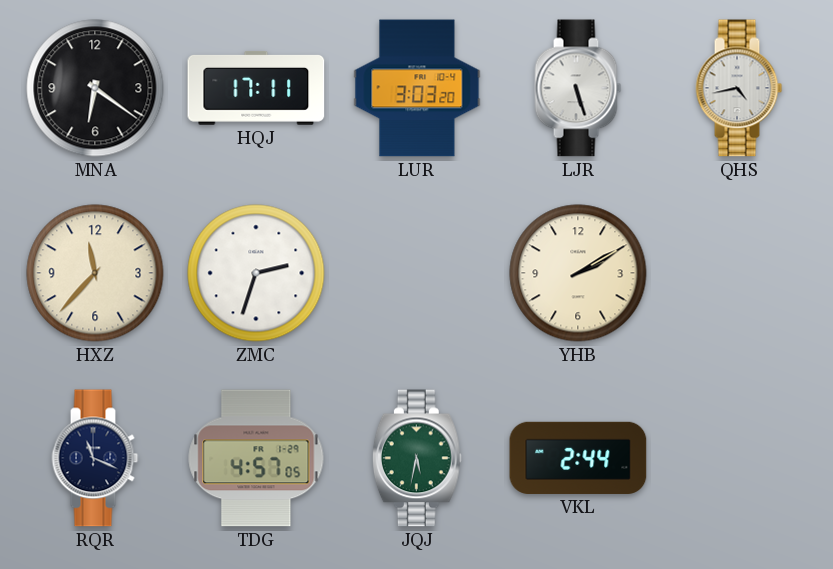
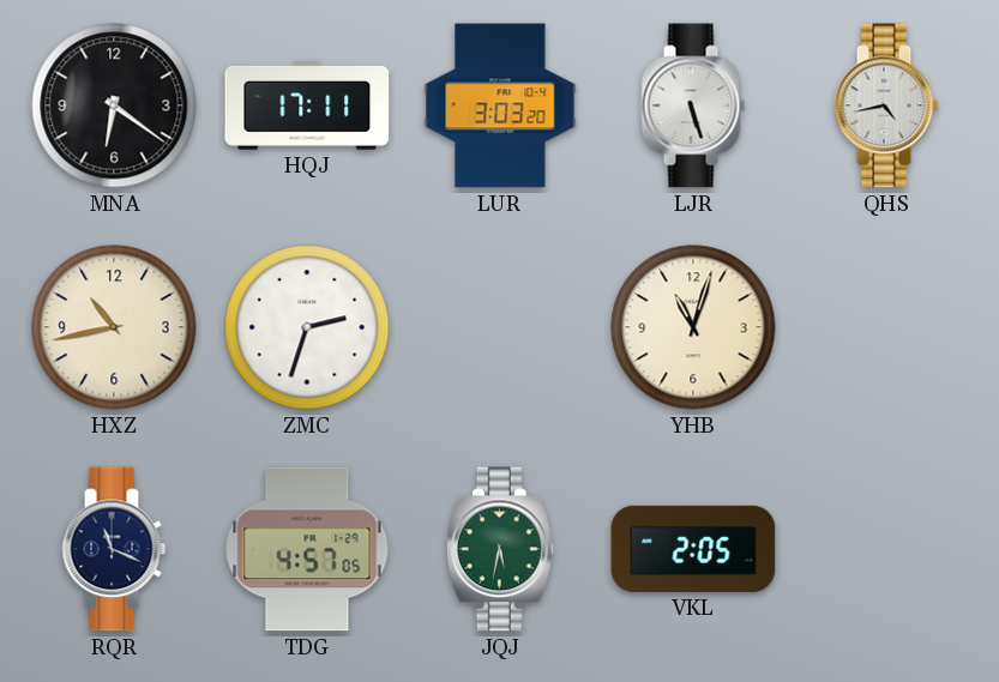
HXZ: 11:37 -> 10:43 (114, 327)
YHB: 2:10 -> 11:03 (693, 327)
VKL: 2:44 -> 2:05 (693, 549)
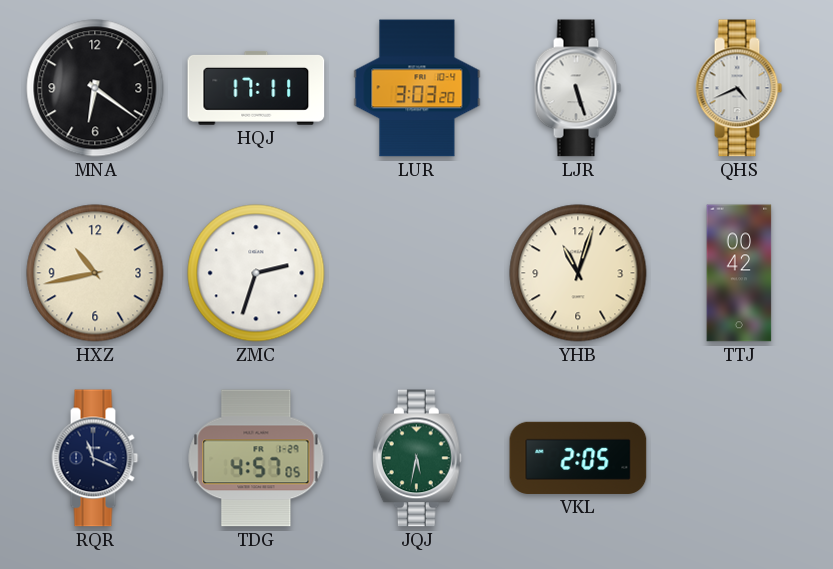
QHS: 4:43 -> 4:41 (739, 88)
TTJ: none -> 00:42 (739, 273)
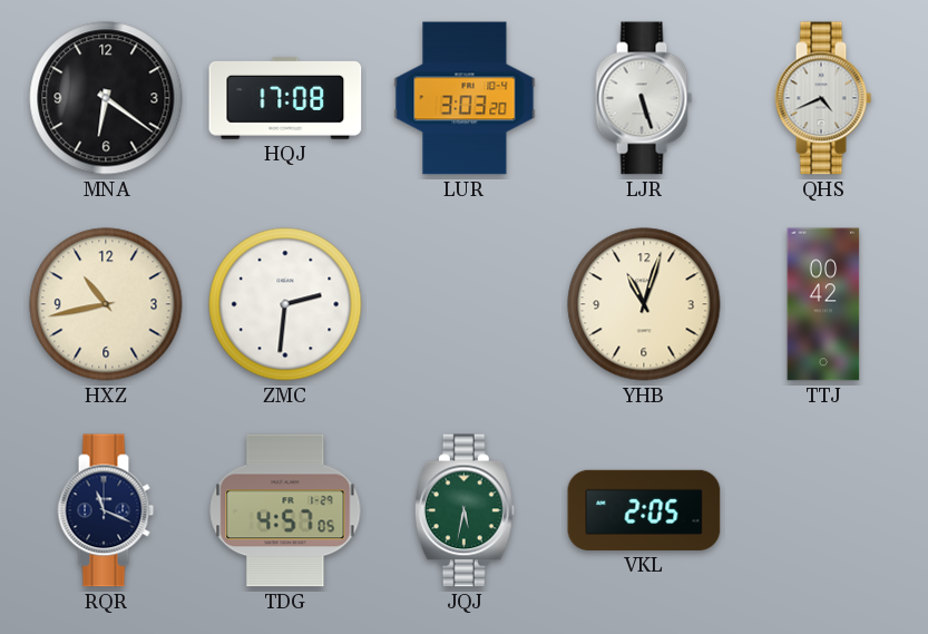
HQJ: 17:11 -> 17:08 (285, 98)
ZMC: 2:33 -> 2:31 (285, 304)
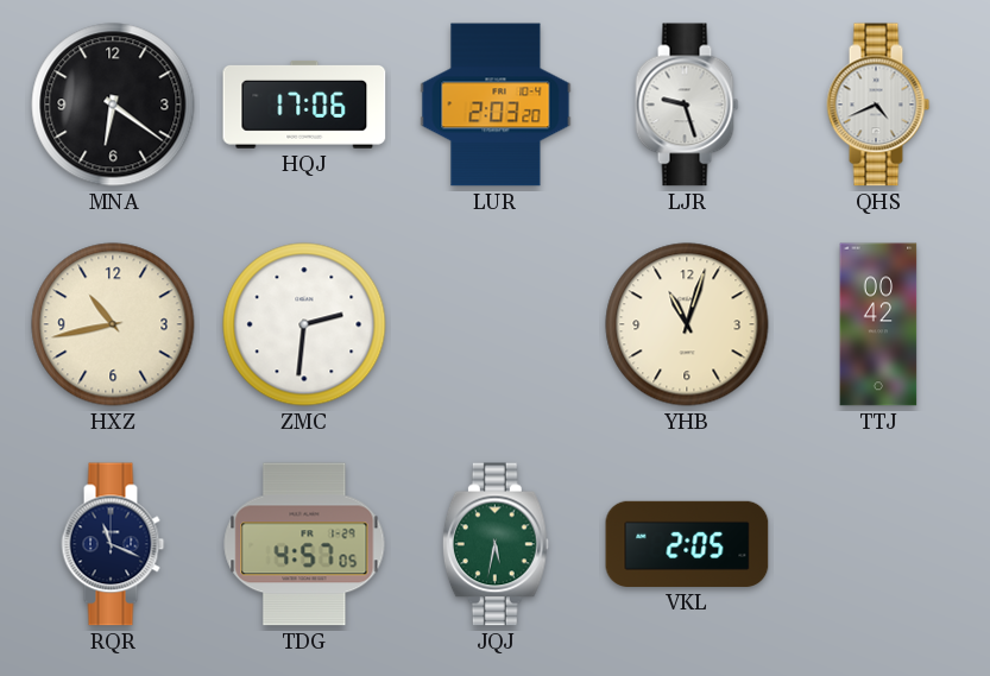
HQJ: 17:08 -> 17:06 (304, 105)
LUR: 3:03 -> 2:03 (496, 105)
LJR: 5:27 -> 9:27 (687, 105)
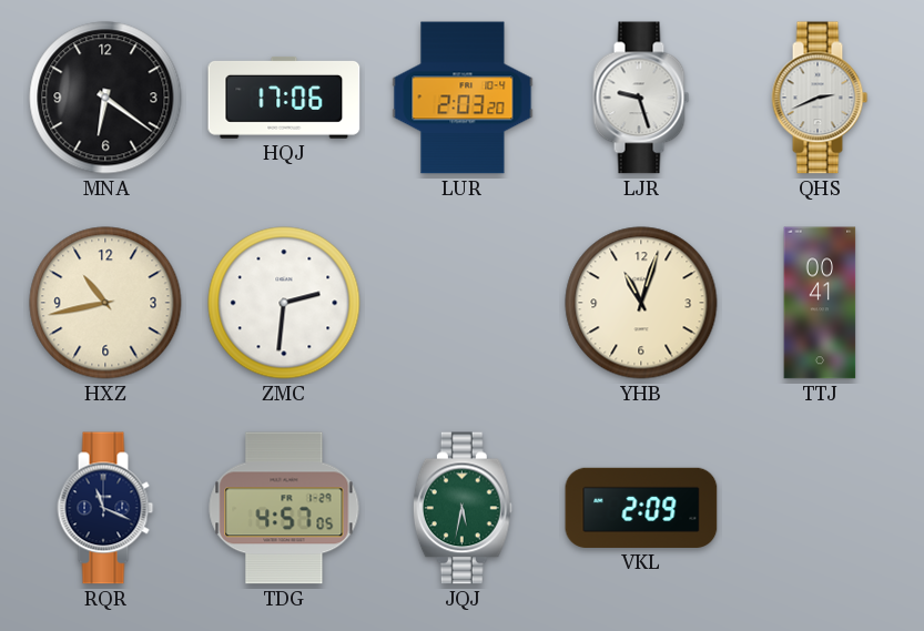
QHS: 4:41 -> 2:41 (820, 98)
TTJ: 00:42 -> 00:41 (820, 303)
VKL: 2:05 -> 2:09 (641, 508)
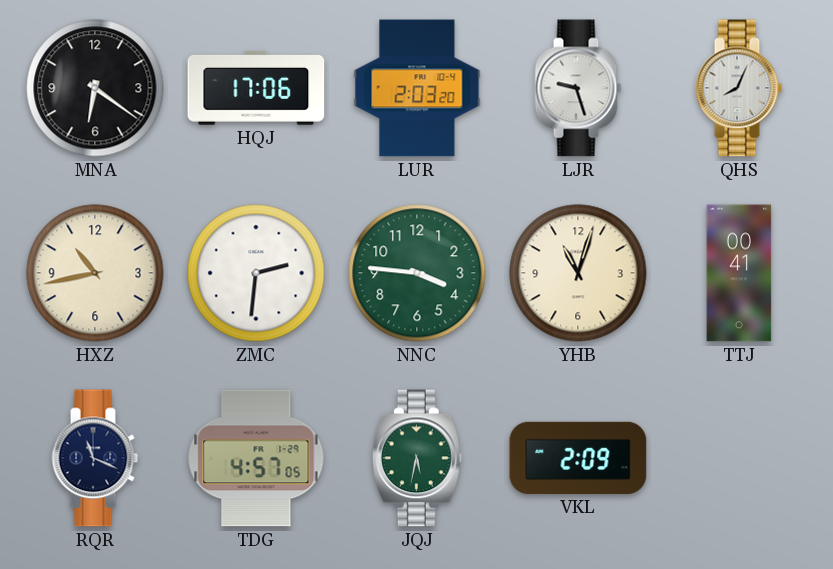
QHS: 2:41 -> 8:04 (739, 88)
NNC: none -> 3:46 (417, 273)
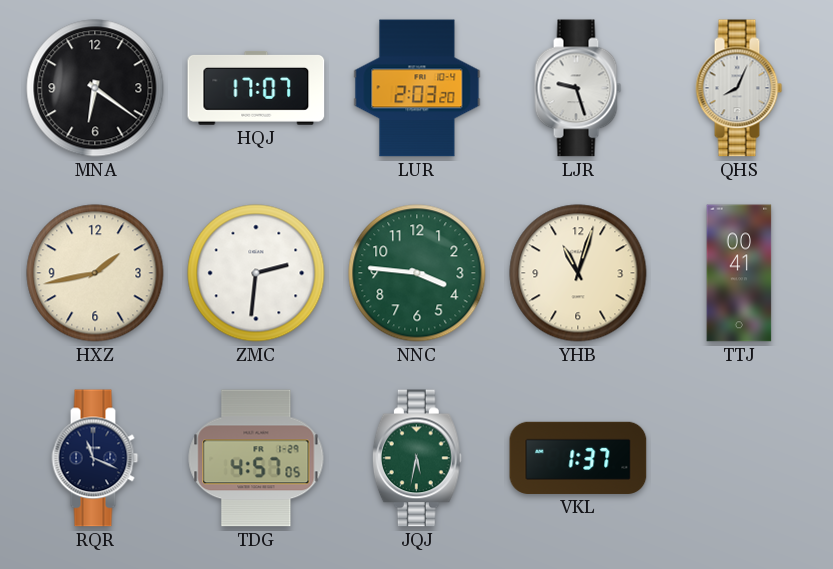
HQJ: 17:06 -> 17:07 (256, 88)
HXZ: 10:43 -> 1:43 (95, 273)
VKL: 2:09 -> 1:37 (578, 458)
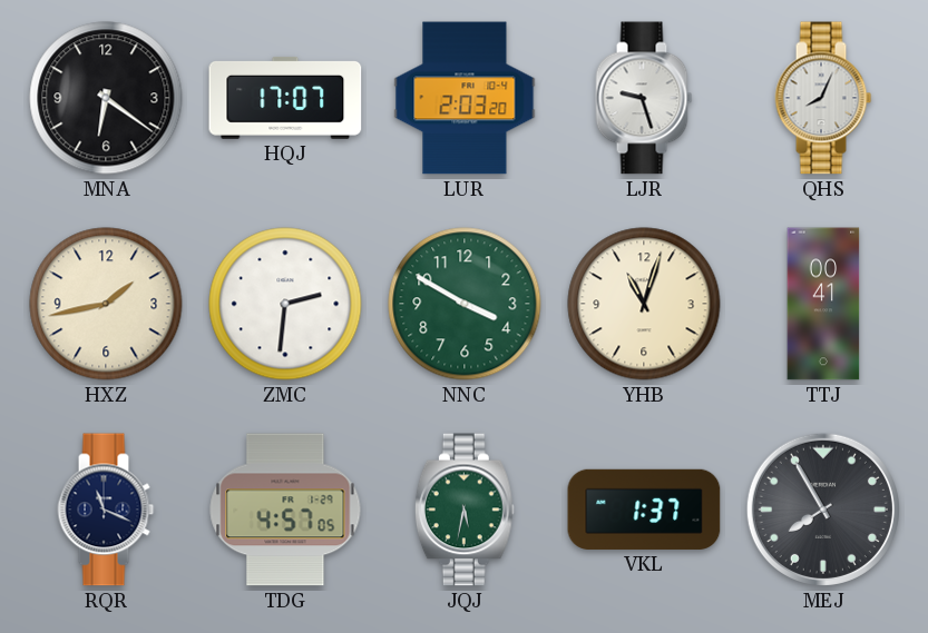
NNC: 3:46 -> 3:50 (465, 304)
MEJ: none -> 7:55 (823, 510)
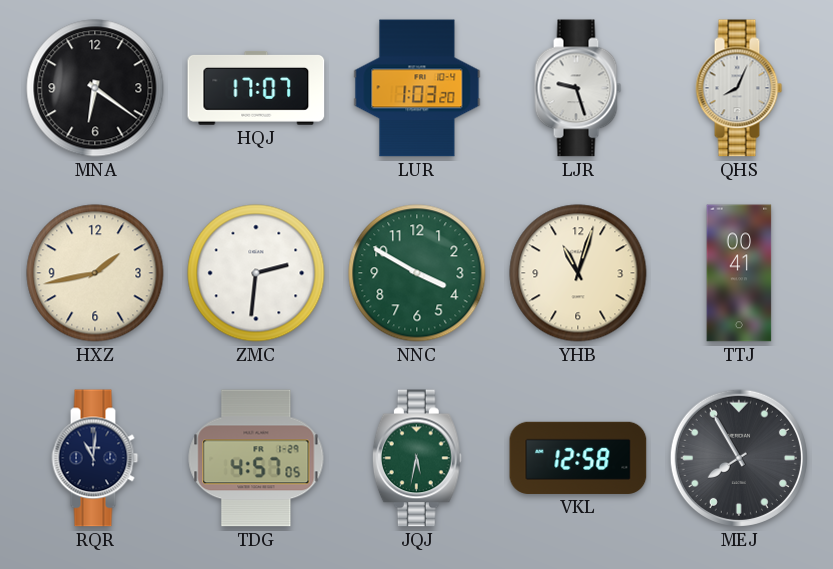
LUR: 2:03 -> 1:03 (417, 88)
RQR: 11:19 -> 11:01 (95, 458)
VKL: 1:37 -> 12:58 (578, 458)
